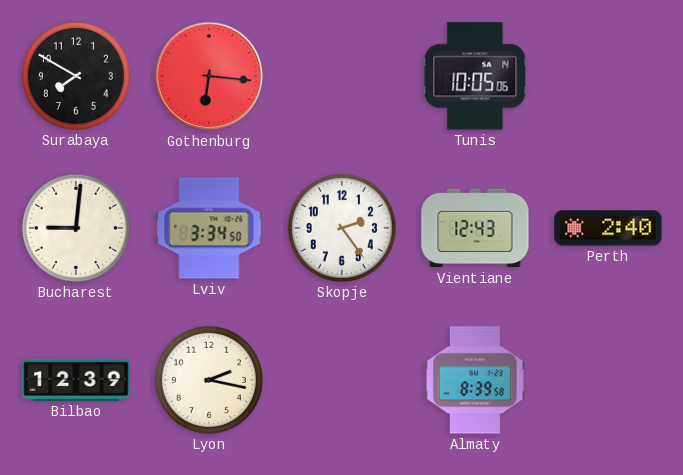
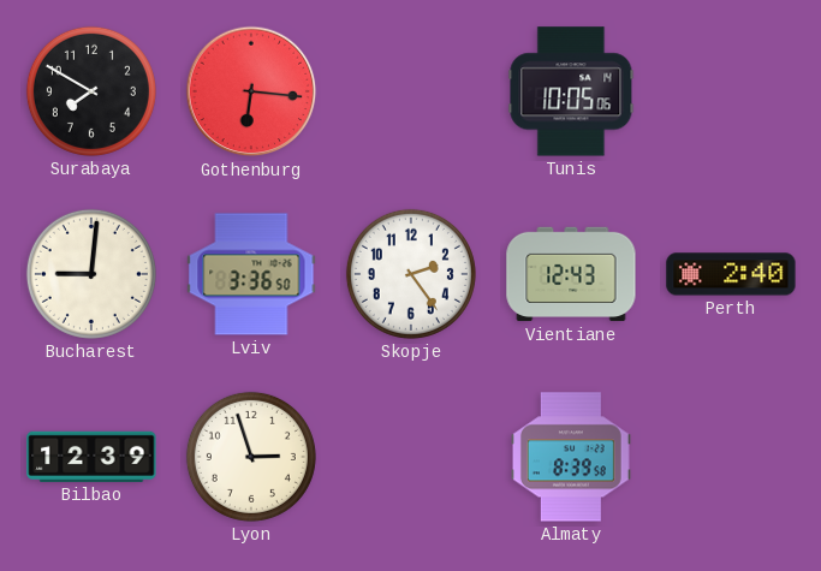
Lviv: 3:34 -> 3:36 (251, 274)
Lyon: 2:17 -> 2:57 (251, 457)
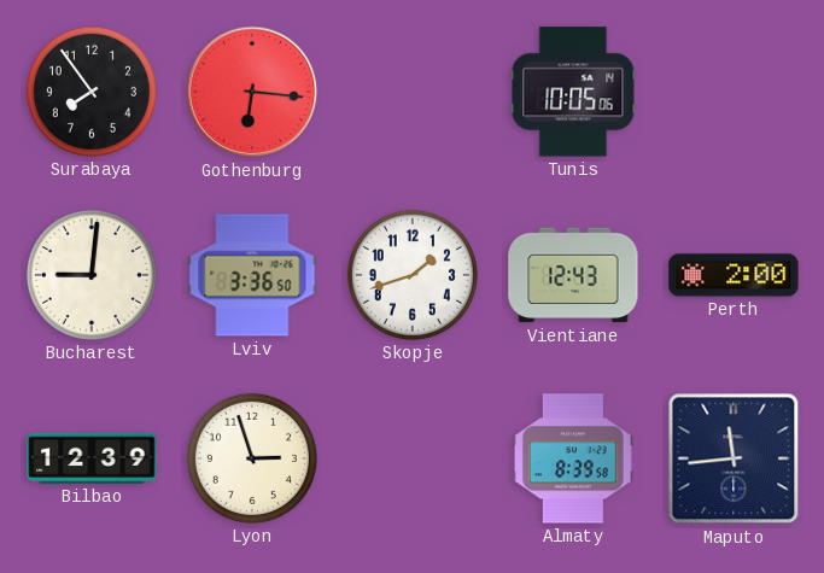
Surabaya: 7:50 -> 7:54 (92, 92)
Skopje: 2:24 -> 1:42 (413, 275)
Perth: 2:40 -> 2:00 (734, 275)
Maputo: none -> 11:44 (734, 458)
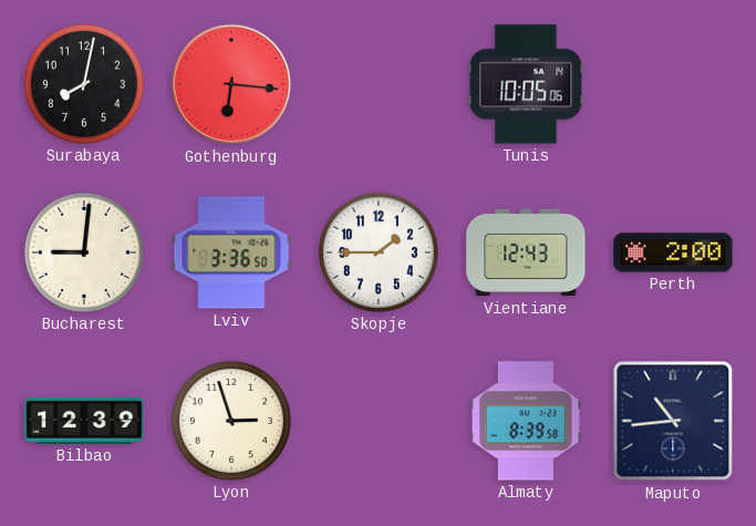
Surabaya: 7:54 -> 8:02 (84, 84)
Skopje: 1:42 -> 1:45 (379, 252)
Maputo: 11:44 -> 10:44 (673, 421)
